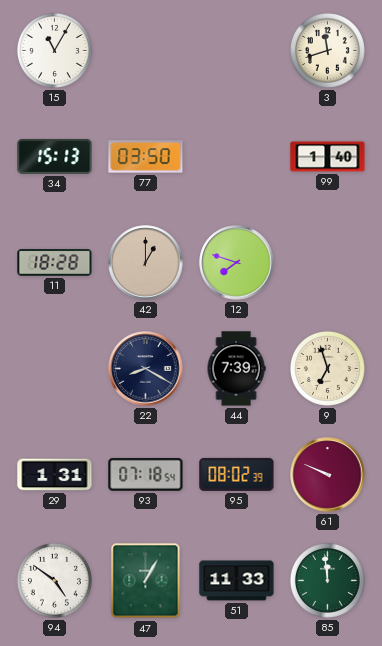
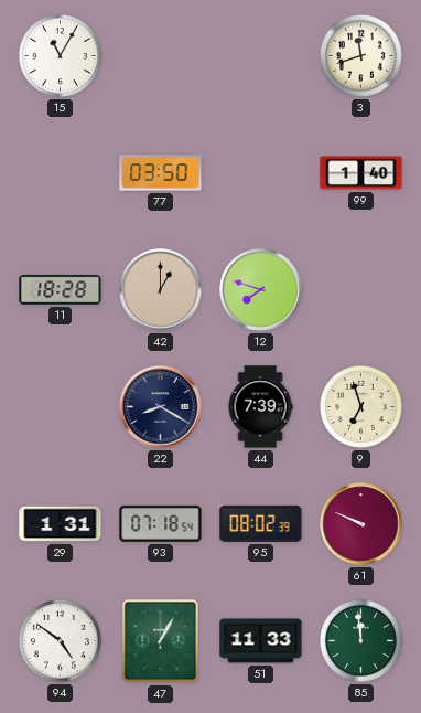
34: 15:13 -> none (55, 156)
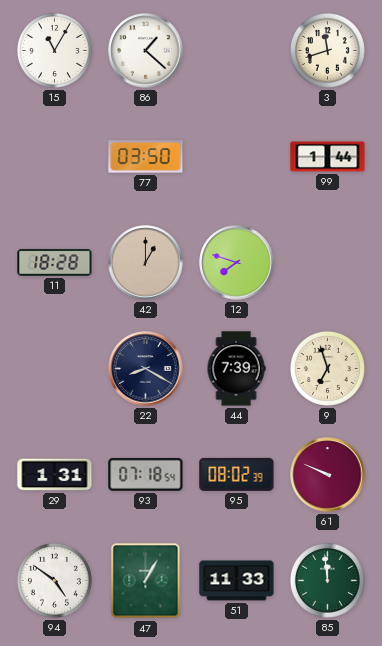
86: none -> 1:22 (146, 51)
99: 1:40 -> 1:44 (328, 157)
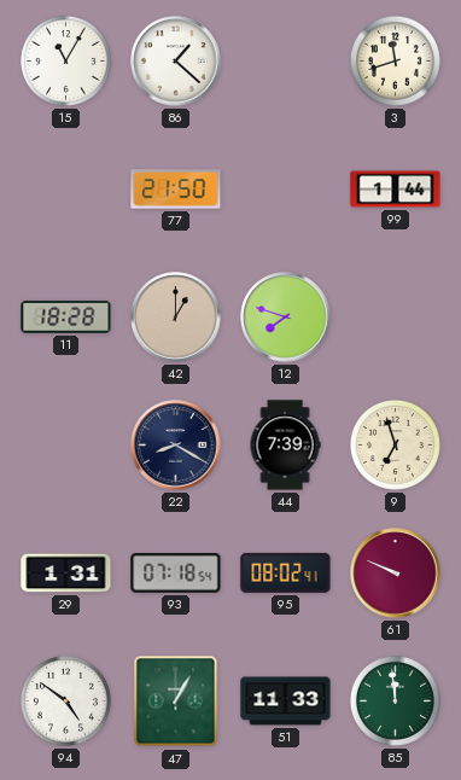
77: 03:50 -> 21:50 (176, 190)
95: 08:02:39 -> 08:02:41 (286, 572)
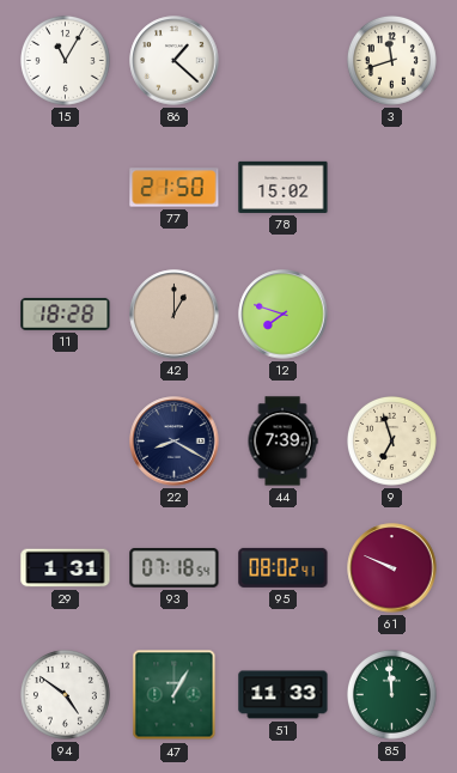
78: none -> 15:02 (284, 187)
99: 1:44 -> none (396, 190)
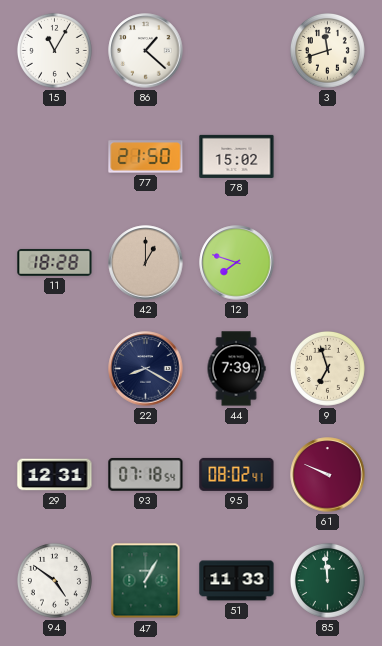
29: 1:31 -> 12:31 (55, 475)
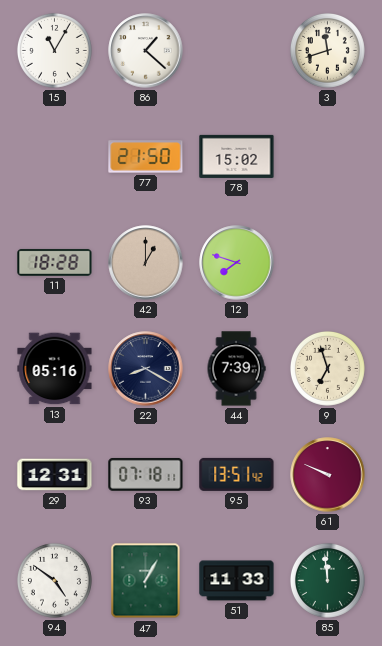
13: none -> 05:16 (55, 369)
93: 07:18:54 -> 07:18:11 (146, 474)
95: 08:02 -> 13:51 (237, 474)
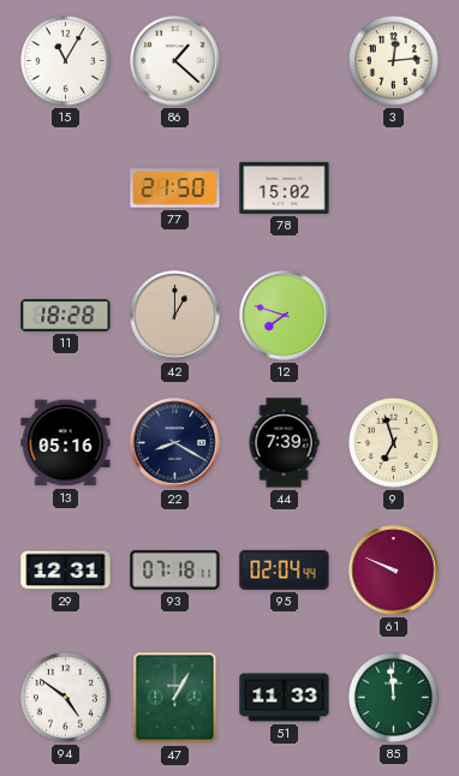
3: 11:42 -> 12:14 (393, 60)
95: 13:51 -> 02:04 (285, 569)
